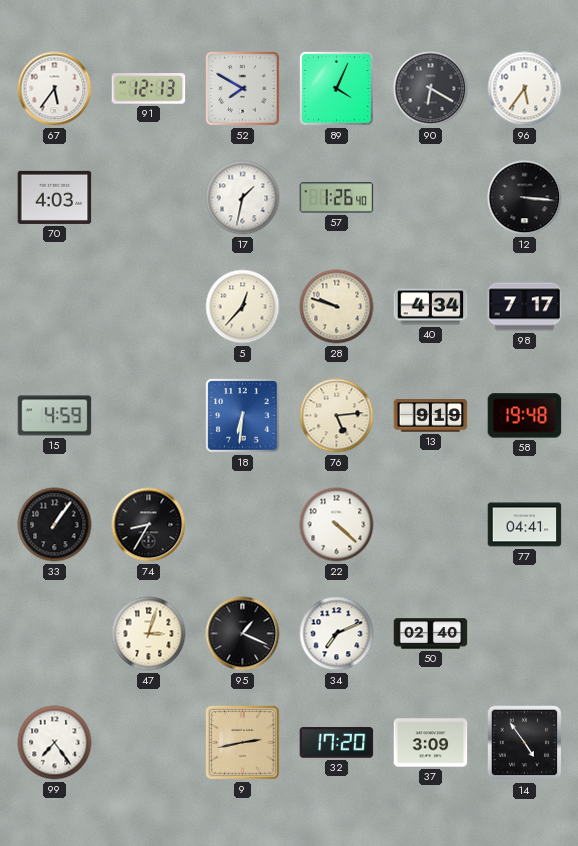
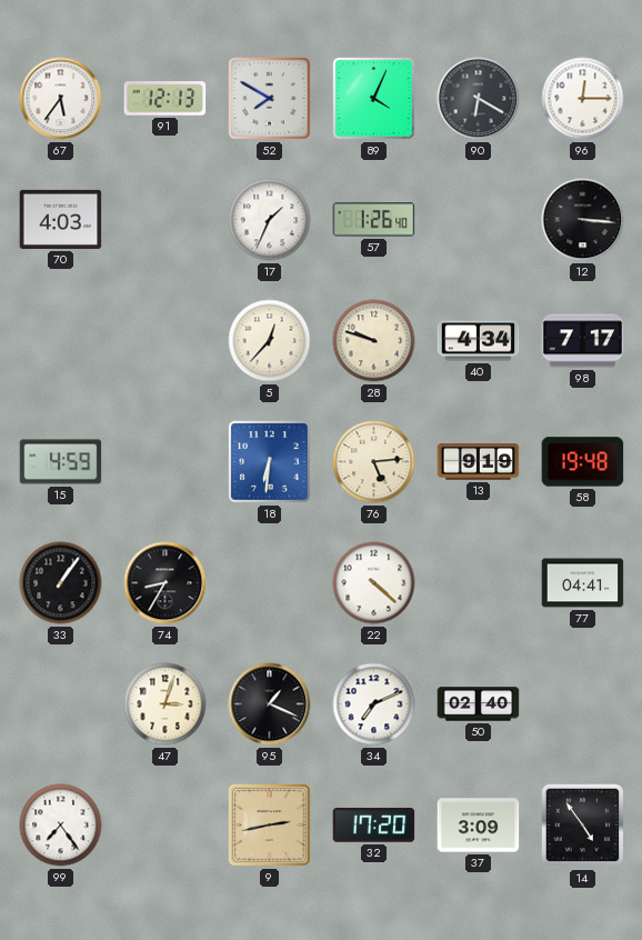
96: 5:36 -> 12:15 (583, 99)
17: 1:32 -> 1:34 (270, 220)
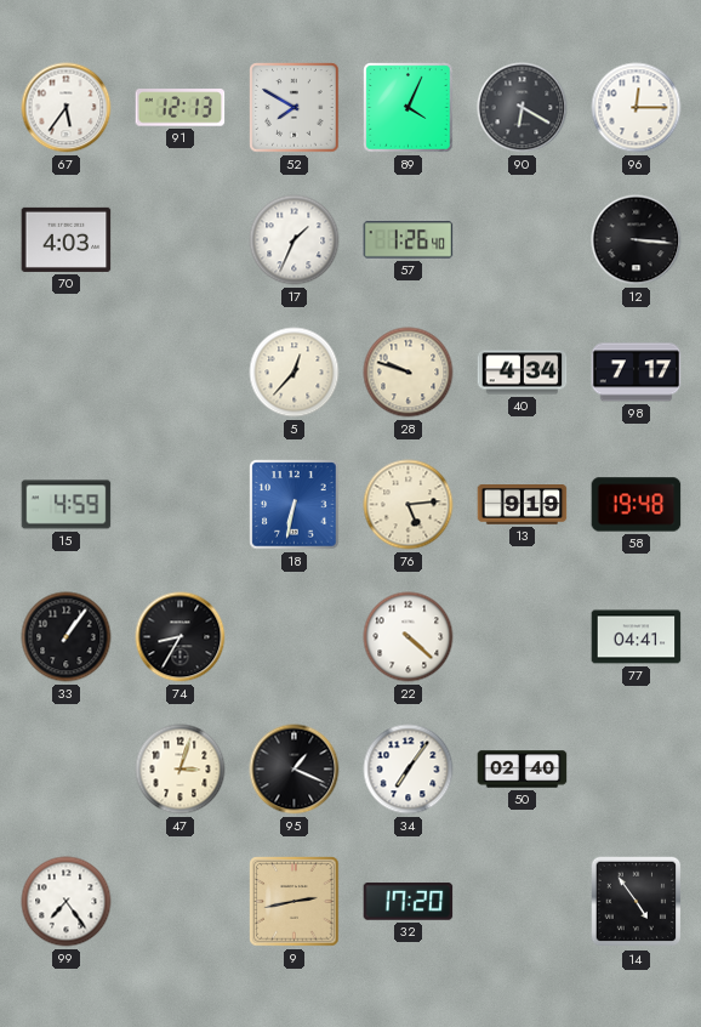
18: 6:31 -> 6:32 (295, 505)
34: 7:11 -> 7:06 (409, 770)
37: 3:09 -> none (479, 826)
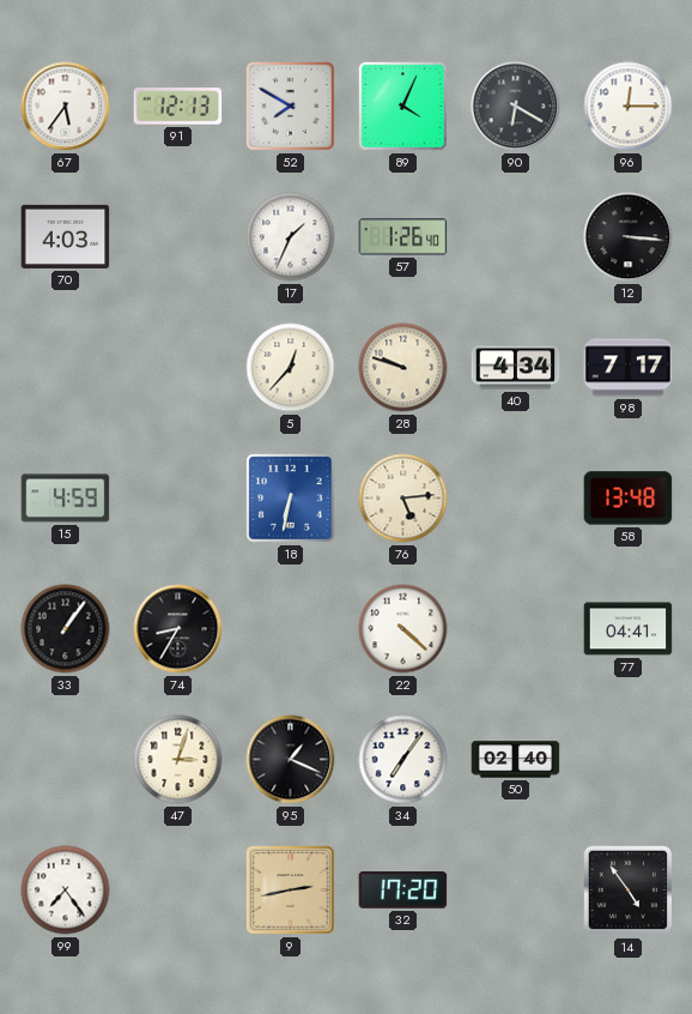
13: 9:19 -> none (523, 505)
58: 19:48 -> 13:48 (629, 499)
